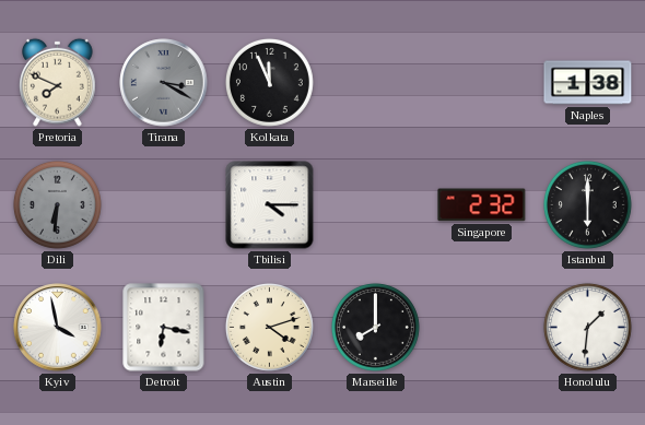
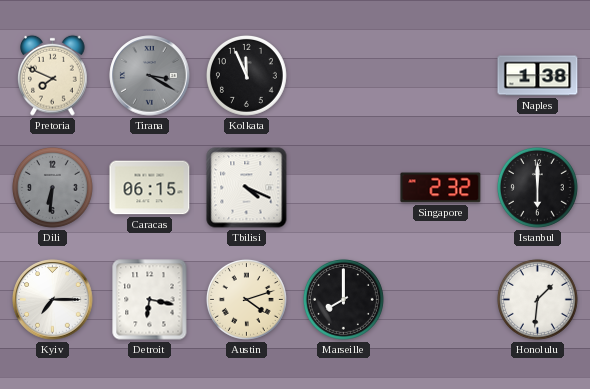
Caracas: none -> 06:15 (150, 188)
Tbilisi: 4:15 -> 4:19 (247, 188)
Kyiv: 3:58 -> 7:15 (53, 300)
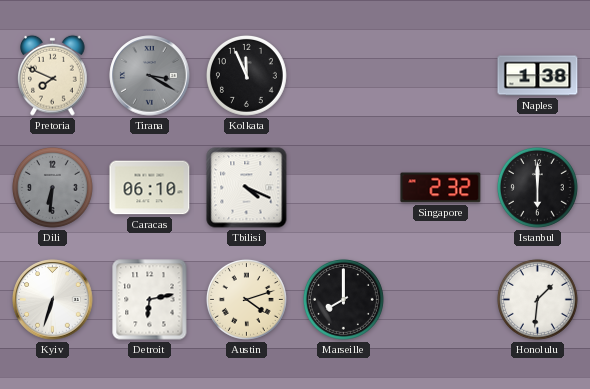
Caracas: 06:15 -> 06:10 (150, 188)
Kyiv: 7:15 -> 6:33 (53, 300)
Detroit: 6:17 -> 6:13 (150, 300)
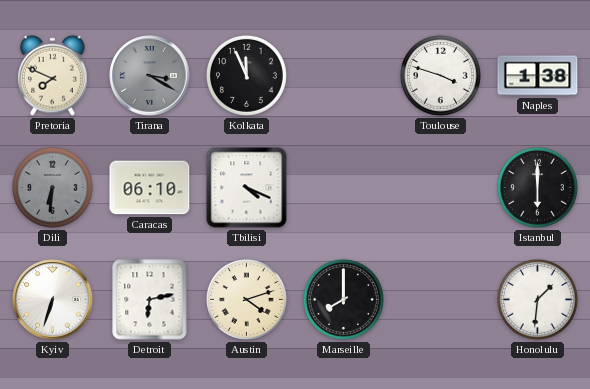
Toulouse: none -> 3:48 (440, 75)
Singapore: 2:32 -> none (441, 188)
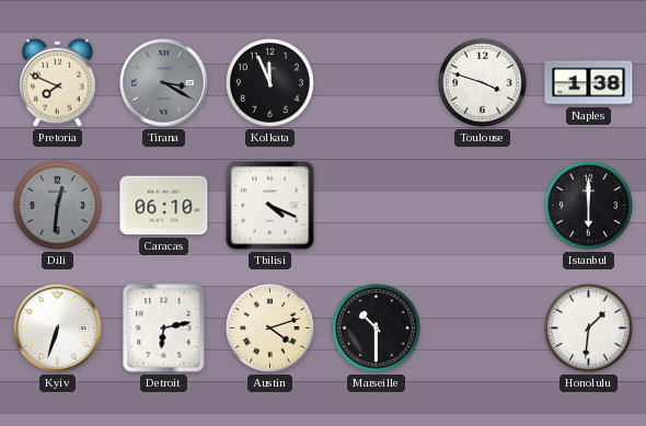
Dili: 6:31 -> 12:31 (57, 205)
Marseille: 8:00 -> 10:30 (376, 327)
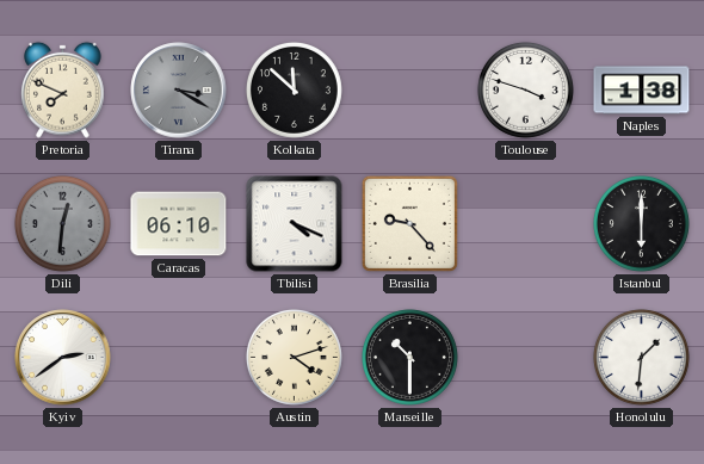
Kolkata: 11:56 -> 11:52 (294, 89)
Brasilia: none -> 9:23 (409, 223)
Kyiv: 6:33 -> 2:39 (63, 358)
Detroit: 6:13 -> none (164, 329)
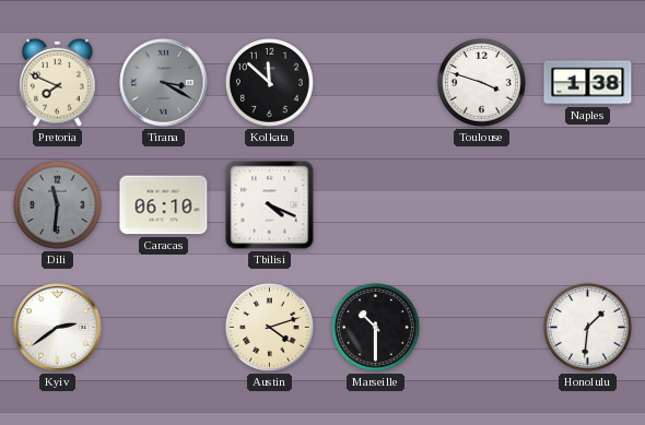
Dili: 12:31 -> 11:31 (57, 204)
Brasilia: 9:23 -> none (409, 223)
Istanbul: 6:00 -> none (641, 223)
